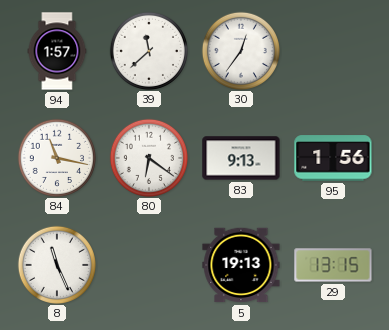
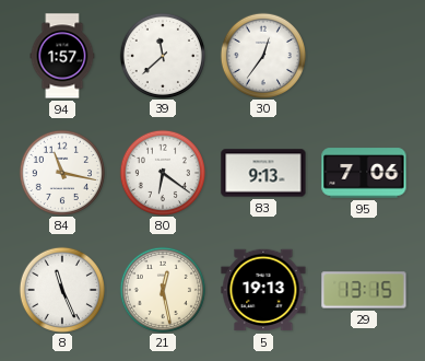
95: 1:56 -> 7:06 (364, 173)
21: none -> 12:28 (162, 289)
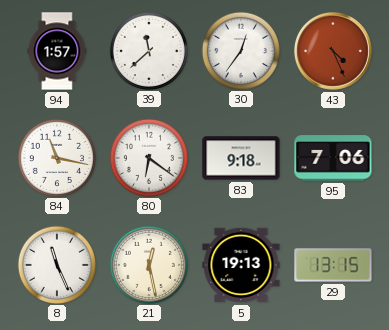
43: none -> 4:26 (333, 51)
83: 9:13 -> 9:18 (241, 158)
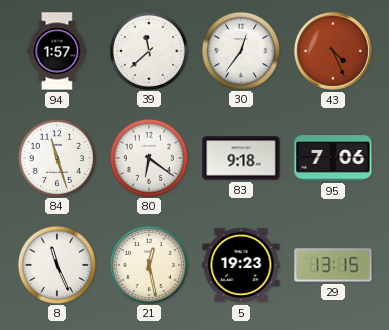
84: 11:17 -> 11:27 (56, 157)
5: 19:13 -> 19:23 (241, 265)
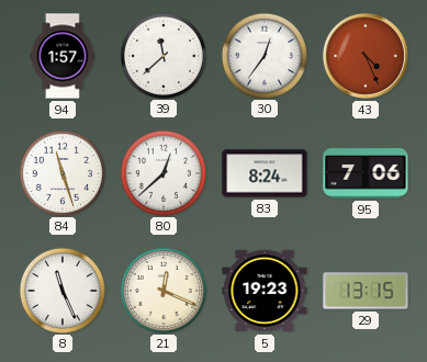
80: 6:21 -> 12:38 (162, 172)
83: 9:18 -> 8:24 (265, 173)
21: 12:28 -> 12:19 (162, 290)
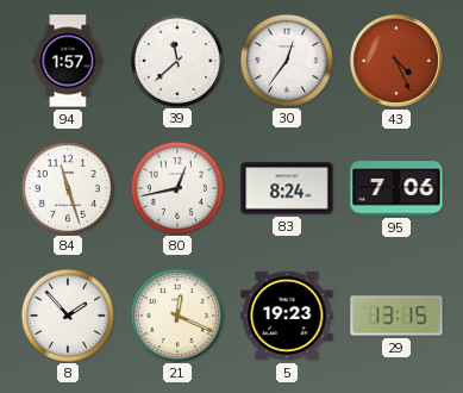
80: 12:38 -> 12:43 (176, 187)
8: 11:26 -> 1:53 (67, 314)
